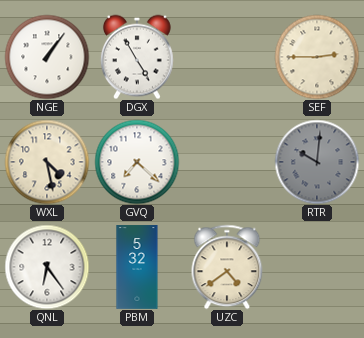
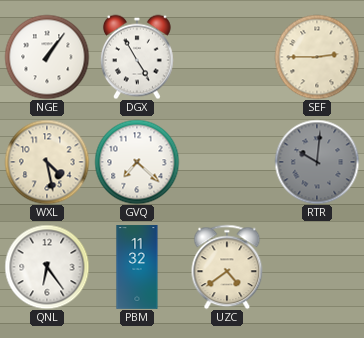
PBM: 5:32 -> 11:32 (137, 267)
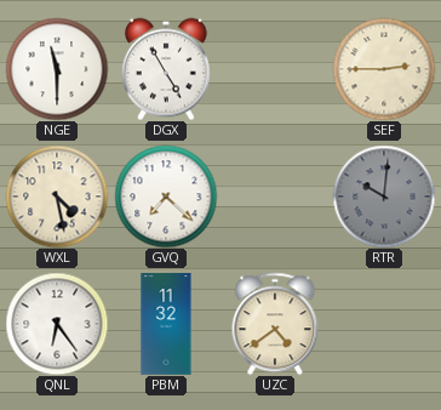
NGE: 1:06 -> 11:30 (57, 69)
